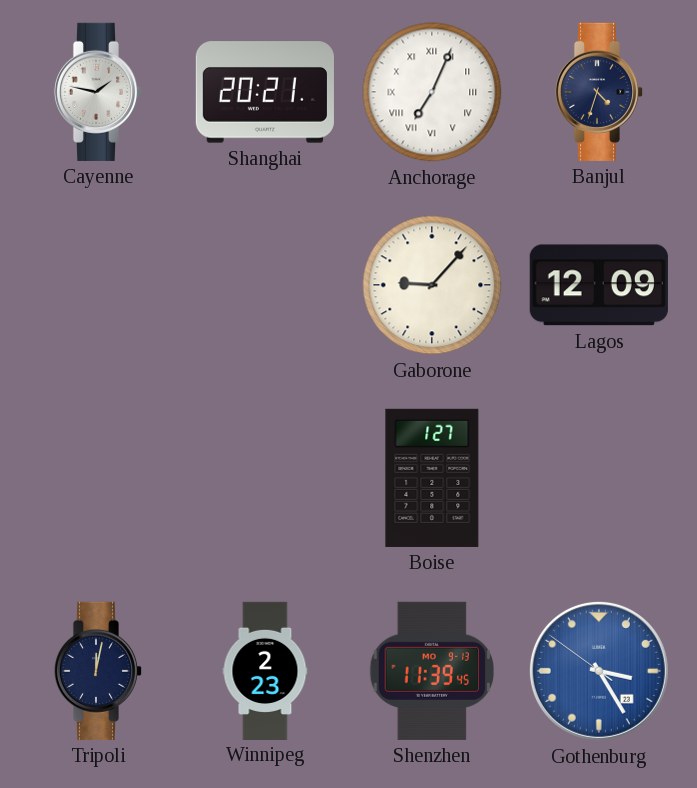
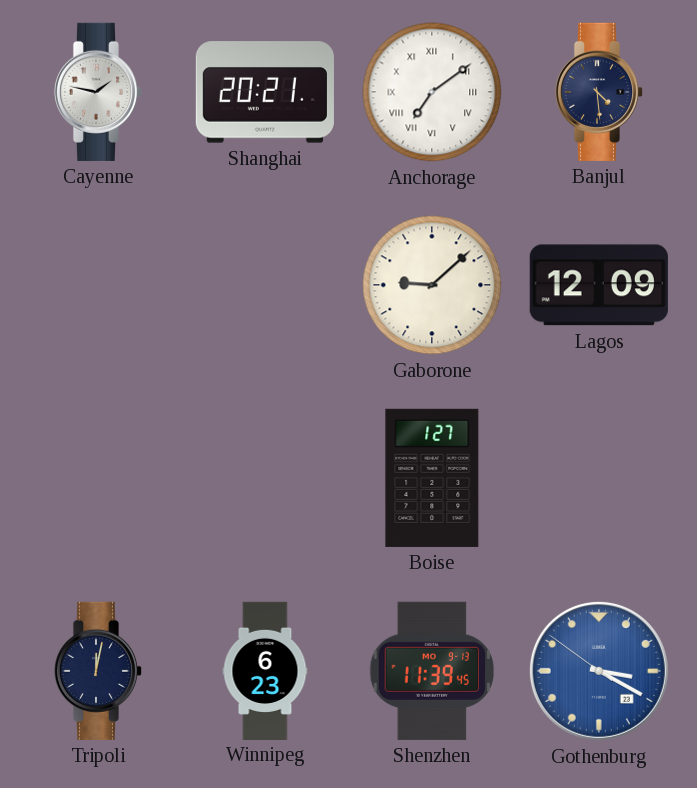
Anchorage: 7:04 -> 7:09 (432, 92)
Banjul: 4:33 -> 4:29 (599, 92)
Gaborone: 9:07 -> 9:08 (432, 285)
Winnipeg: 2:23 -> 6:23 (265, 670)
Gothenburg: 3:24 -> 3:19 (599, 671)
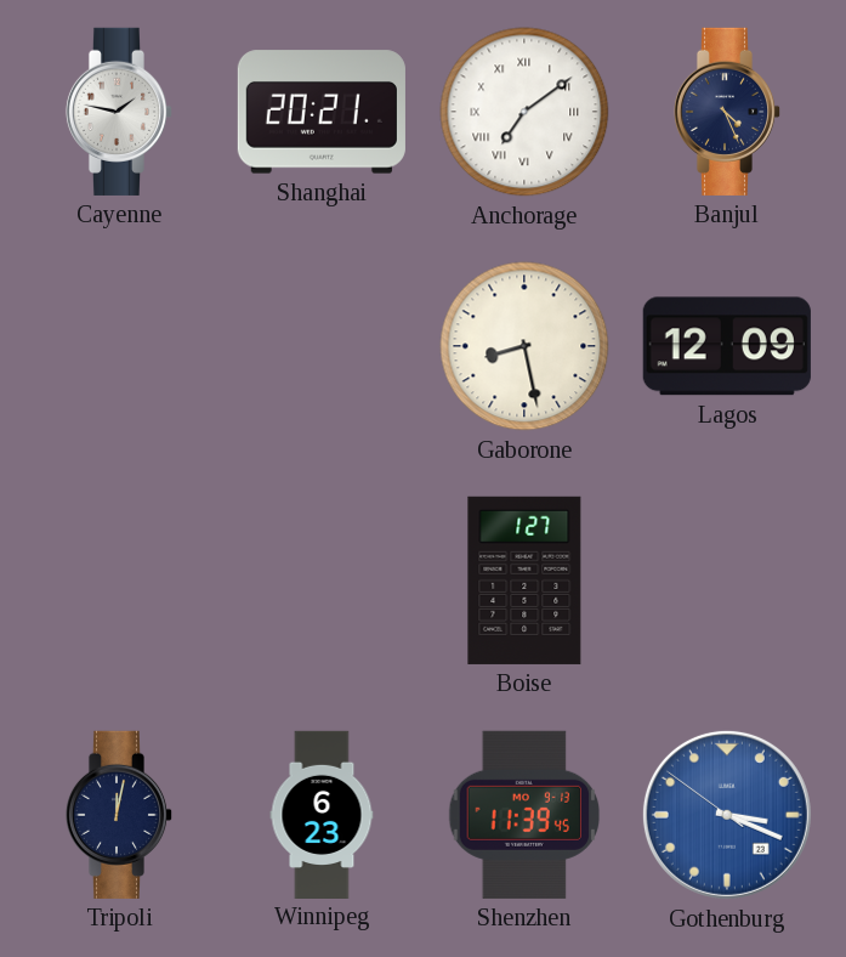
Banjul: 4:29 -> 4:26 (727, 112)
Gaborone: 9:08 -> 8:28 (524, 346)
Gothenburg: 3:19 -> 3:18 (727, 815)
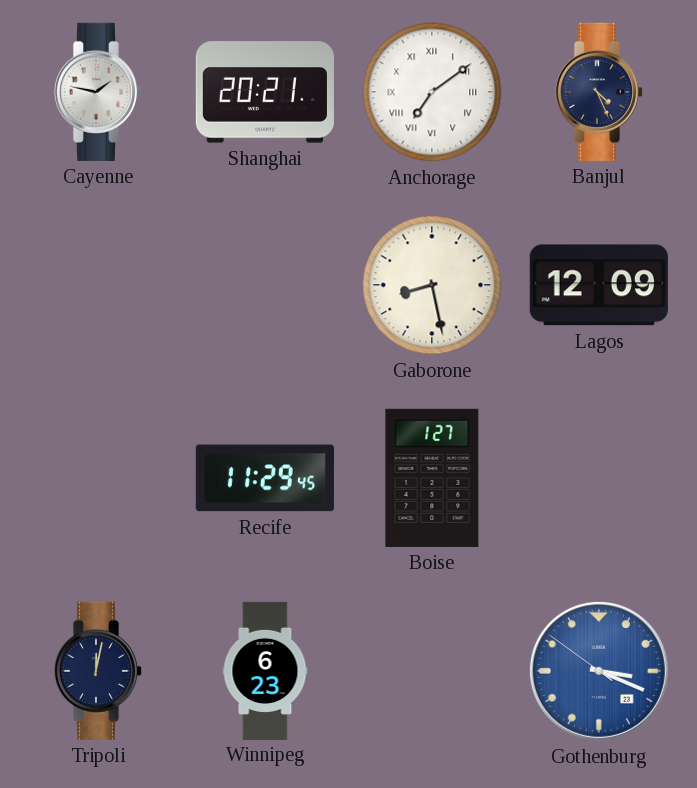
Recife: none -> 11:29 (265, 478)
Shenzhen: 11:39 -> none (524, 815)
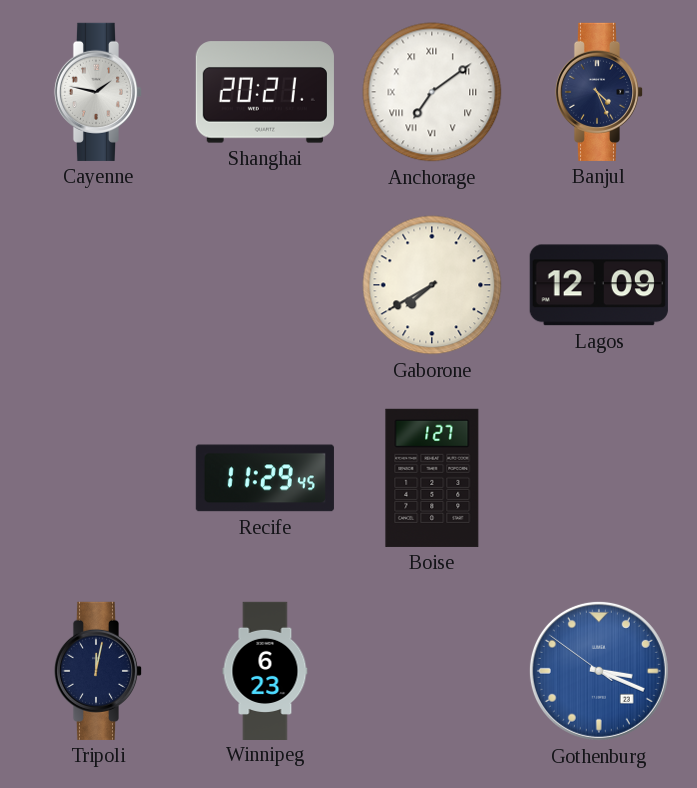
Gaborone: 8:28 -> 7:40 (432, 285)
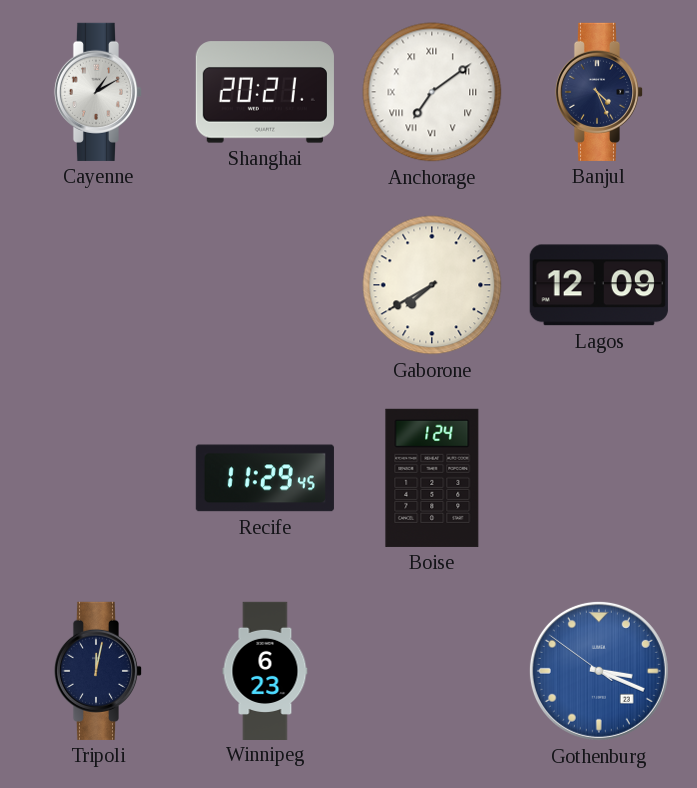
Cayenne: 1:47 -> 1:10 (98, 92)
Boise: 1:27 -> 1:24 (432, 478)
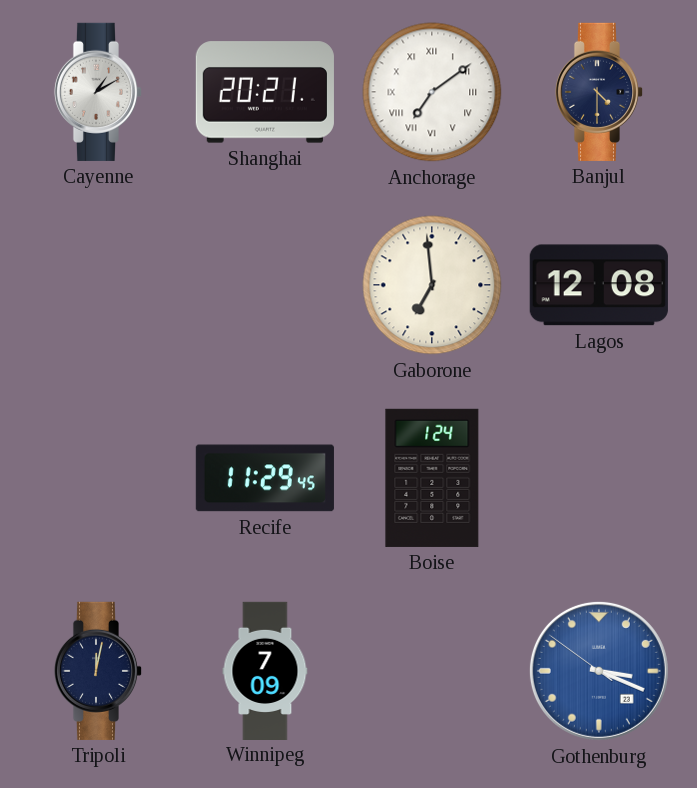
Banjul: 4:26 -> 4:30 (599, 92)
Gaborone: 7:40 -> 6:59 (432, 285)
Lagos: 12:09 -> 12:08 (599, 285)
Winnipeg: 6:23 -> 7:09 (265, 670)
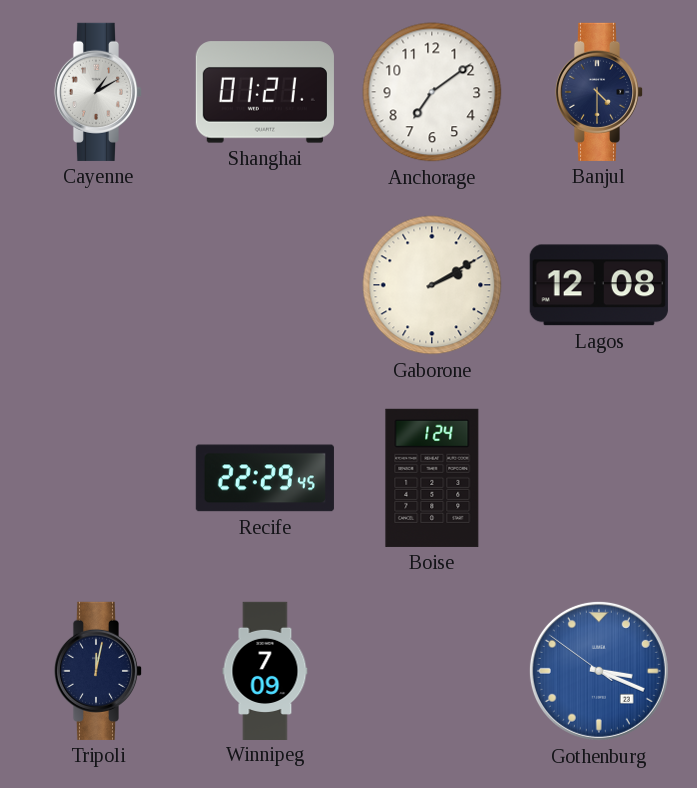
Shanghai: 20:21 -> 01:21 (265, 92)
Anchorage numerals: Roman -> Arabic (432, 92)
Gaborone: 6:59 -> 2:10 (432, 285)
Recife: 11:29 -> 22:29 (265, 478)
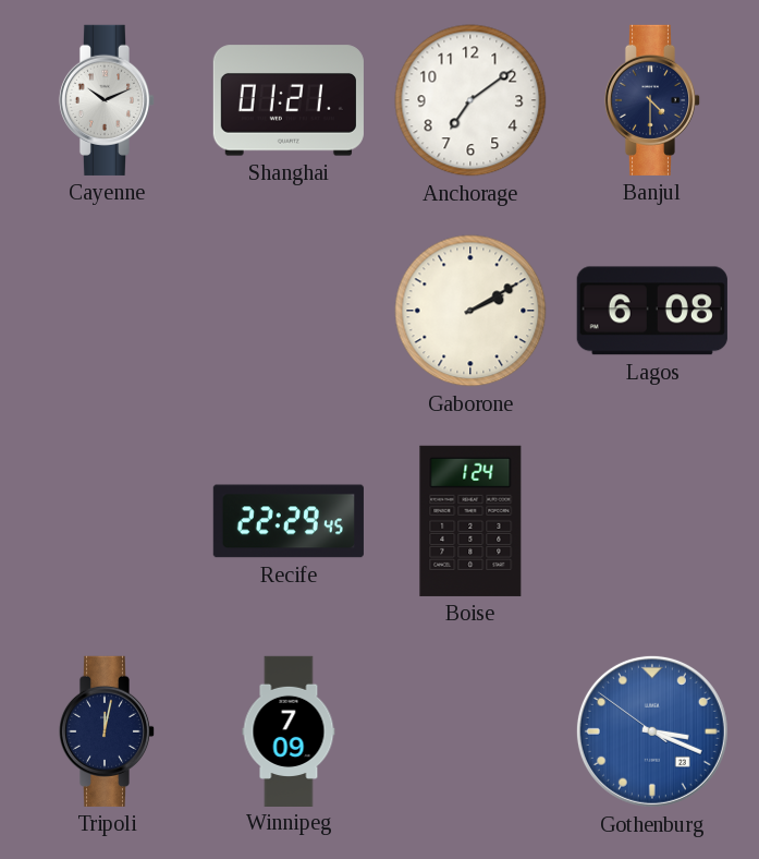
Cayenne: 1:10 -> 10:11 (107, 100)
Lagos: 12:08 -> 6:08 (652, 311)
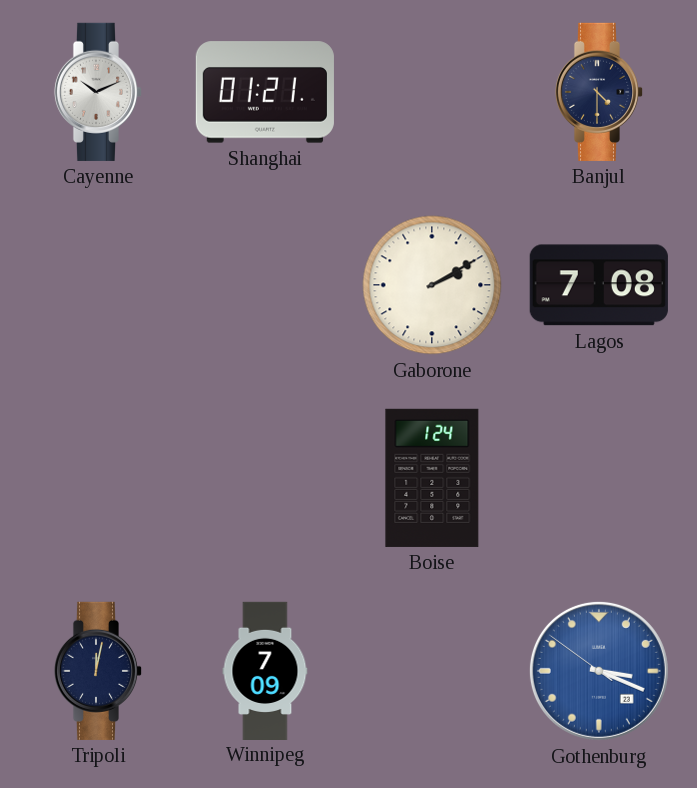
Anchorage: 7:09 -> none (470, 100)
Lagos: 6:08 -> 7:08 (599, 285)
Recife: 22:29 -> none (289, 521)
